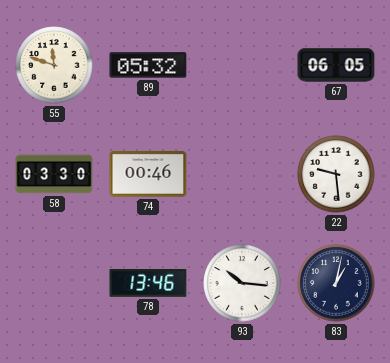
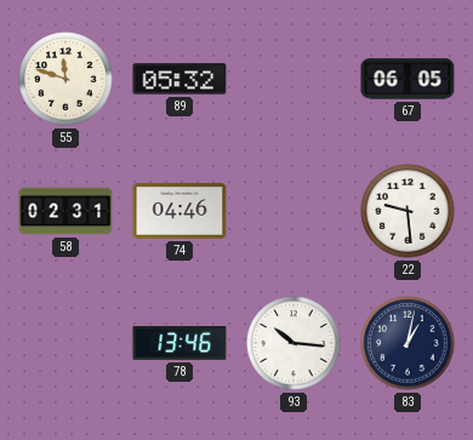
58: 03:30 -> 02:31 (65, 211)
74: 00:46 -> 04:46 (179, 212)
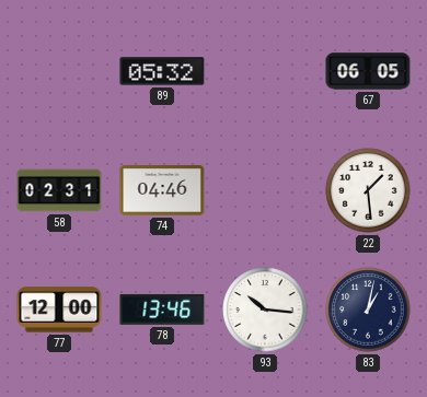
55: 11:48 -> none (65, 79)
22: 9:29 -> 1:29 (368, 190)
77: none -> 12:00 (59, 310)
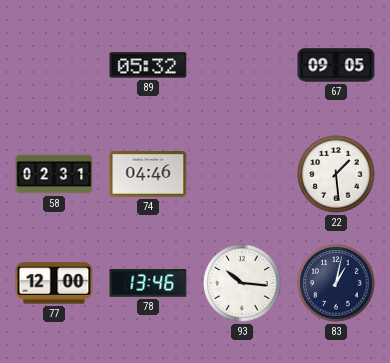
67: 06:05 -> 09:05 (336, 65)
